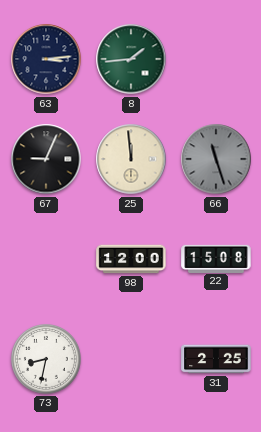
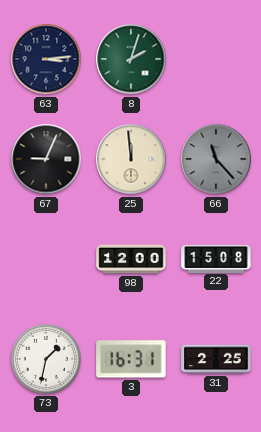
8: 1:44 -> 2:03 (131, 59)
66: 11:27 -> 11:23 (216, 159)
73: 8:32 -> 1:32 (46, 359)
3: none -> 16:31 (131, 359)
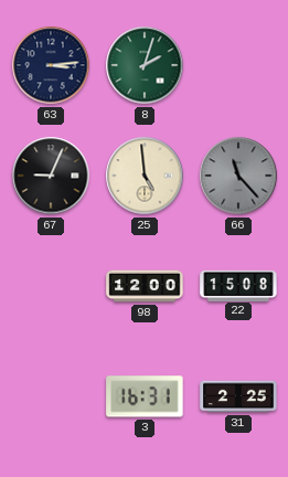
25: 11:59 -> 4:59 (145, 176)
73: 1:32 -> none (46, 359)
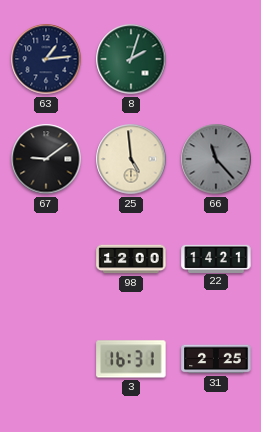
63: 3:14 -> 1:14 (46, 59)
67: 9:04 -> 9:09 (46, 159)
22: 15:08 -> 14:21 (216, 258)
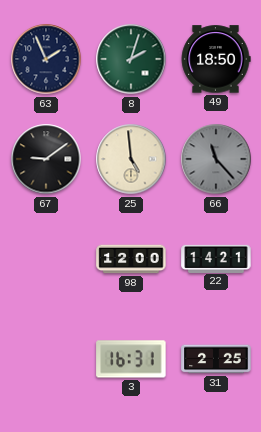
63: 1:14 -> 1:56 (46, 59)
49: none -> 18:50 (216, 59)
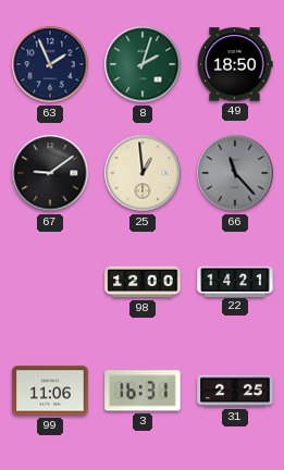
25: 4:59 -> 12:59 (143, 173)
99: none -> 11:06 (50, 391)
